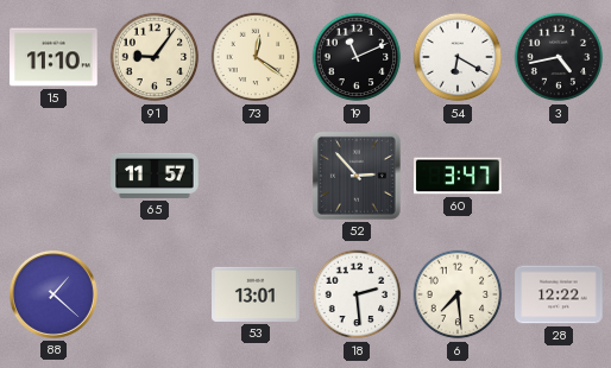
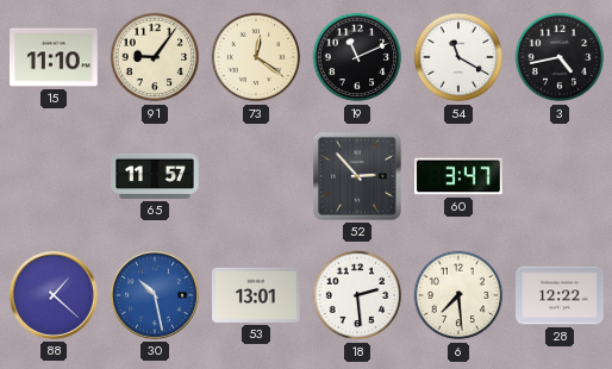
54: 6:20 -> 11:20 (458, 57)
30: none -> 10:28 (155, 295)
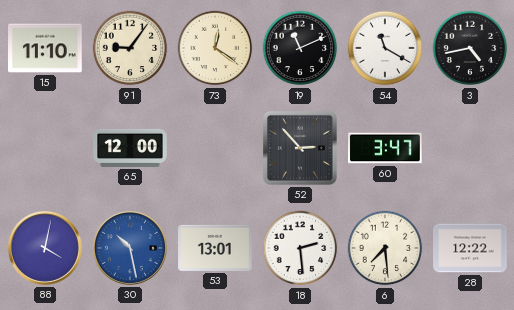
65: 11:57 -> 12:00 (130, 148)
88: 1:22 -> 4:02 (45, 248)
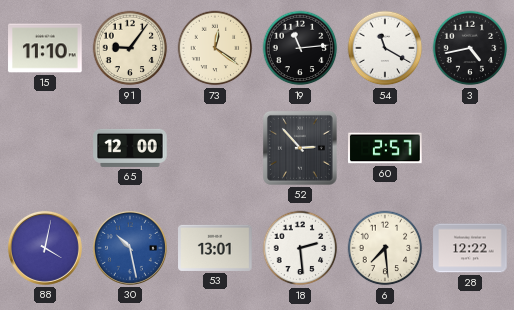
19: 11:11 -> 11:14 (300, 48)
60: 3:47 -> 2:57 (385, 148)
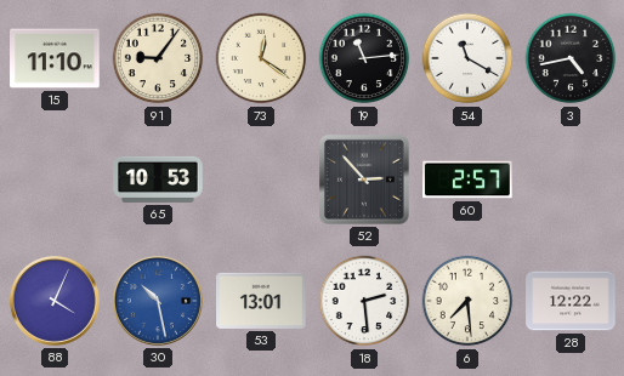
65: 12:00 -> 10:53 (158, 180)
88: 4:02 -> 4:04 (55, 301)
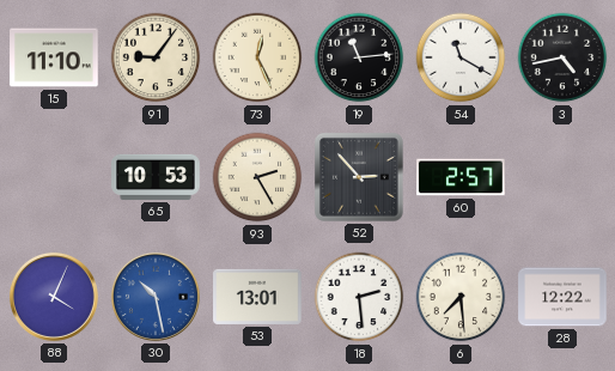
73: 12:21 -> 12:26 (257, 57)
93: none -> 2:25 (257, 177)
